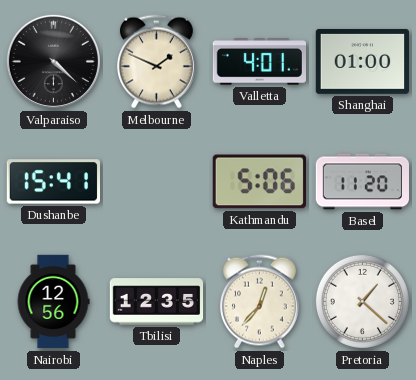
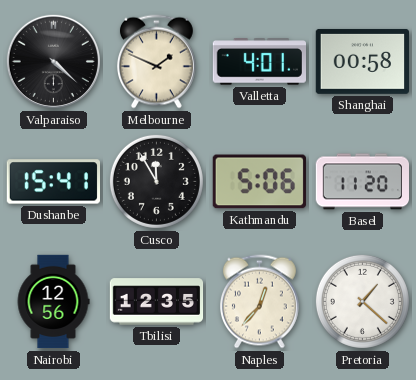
Shanghai: 01:00 -> 00:58 (362, 62)
Cusco: none -> 11:55 (156, 181)
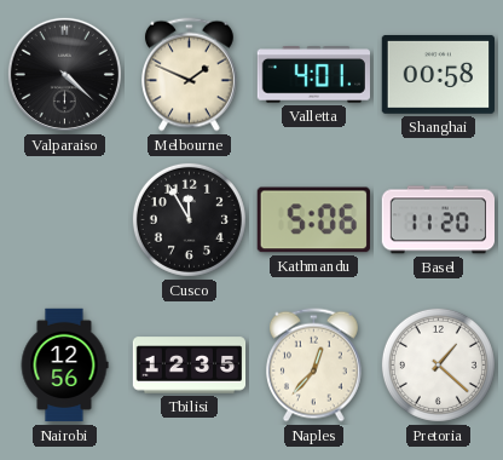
Dushanbe: 15:41 -> none (53, 182)
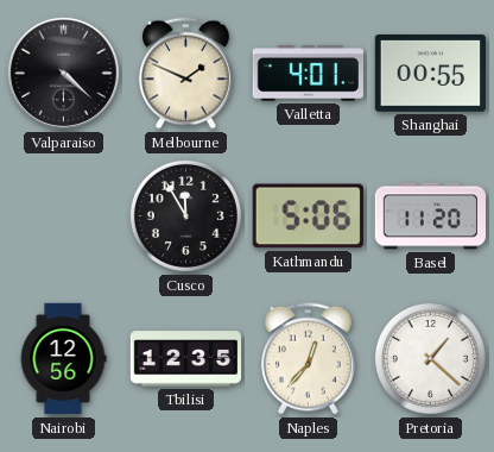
Shanghai: 00:58 -> 00:55 (430, 74)
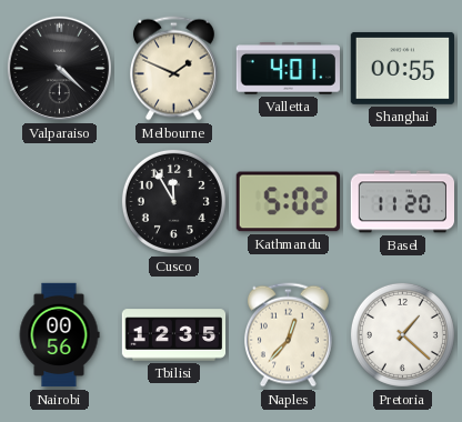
Kathmandu: 5:06 -> 5:02 (288, 202)
Nairobi: 12:56 -> 00:56 (59, 335)
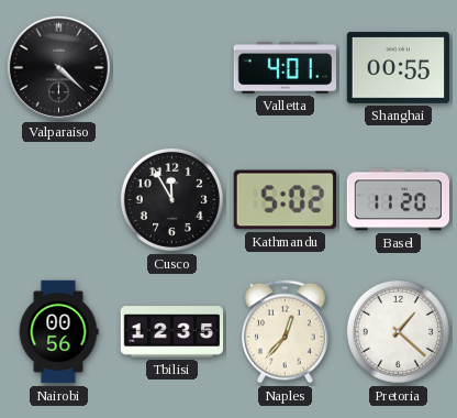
Melbourne: 1:49 -> none (173, 69)
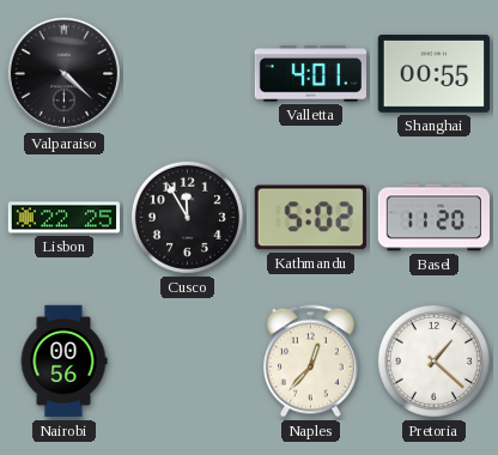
Lisbon: none -> 22:25 (65, 218)
Tbilisi: 12:35 -> none (172, 332)
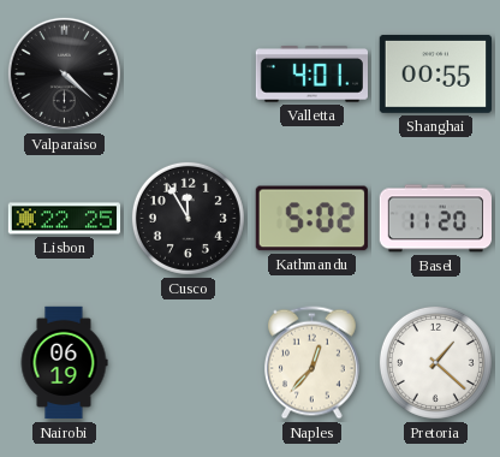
Nairobi: 00:56 -> 06:19 (64, 363)
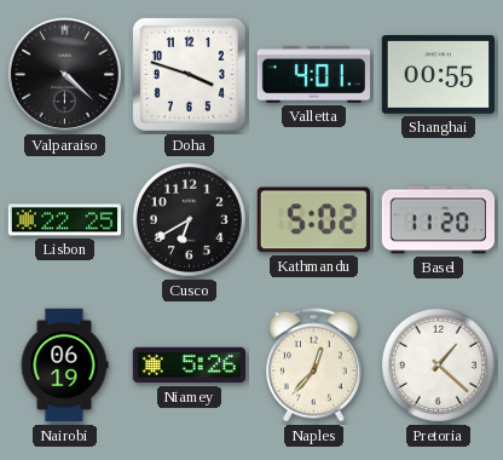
Doha: none -> 3:48 (189, 74)
Cusco: 11:55 -> 6:40 (189, 219)
Niamey: none -> 5:26 (190, 366)
